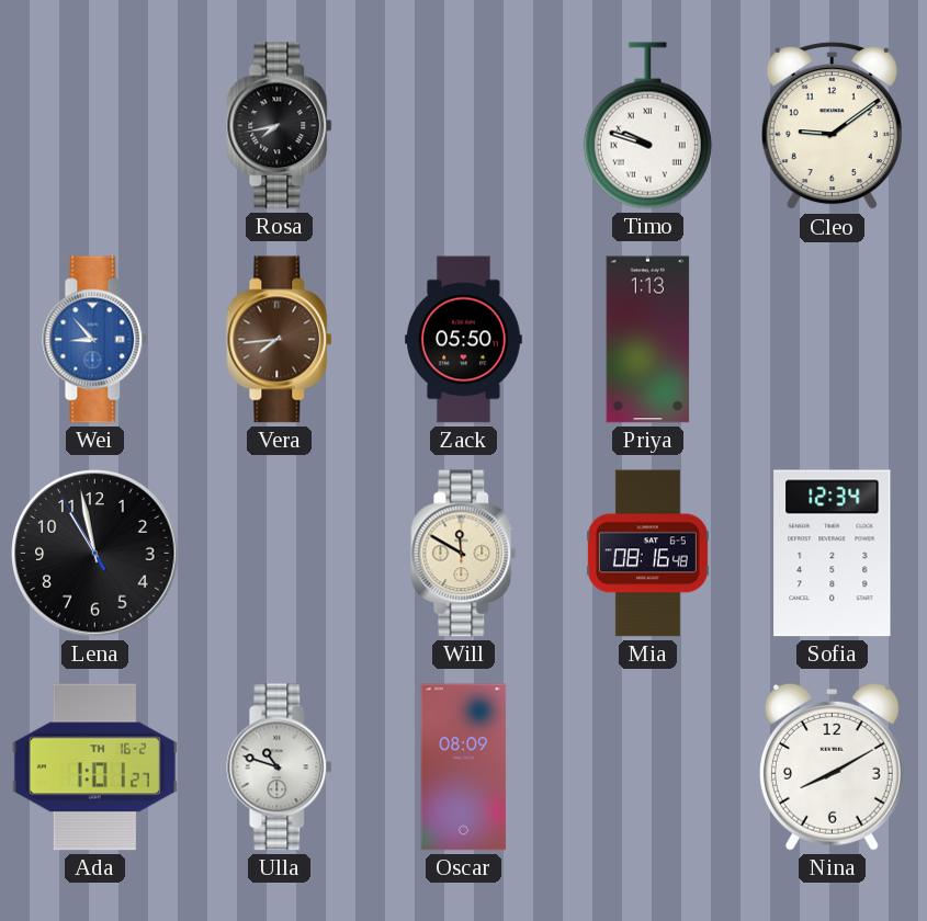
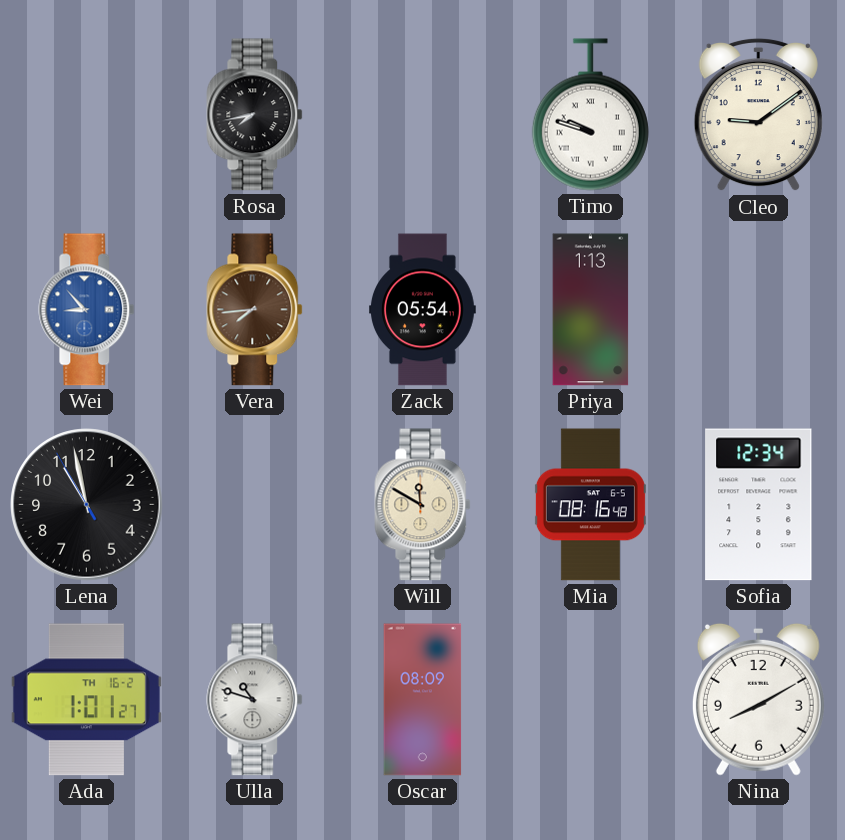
Zack: 05:50 -> 05:54 (423, 310)
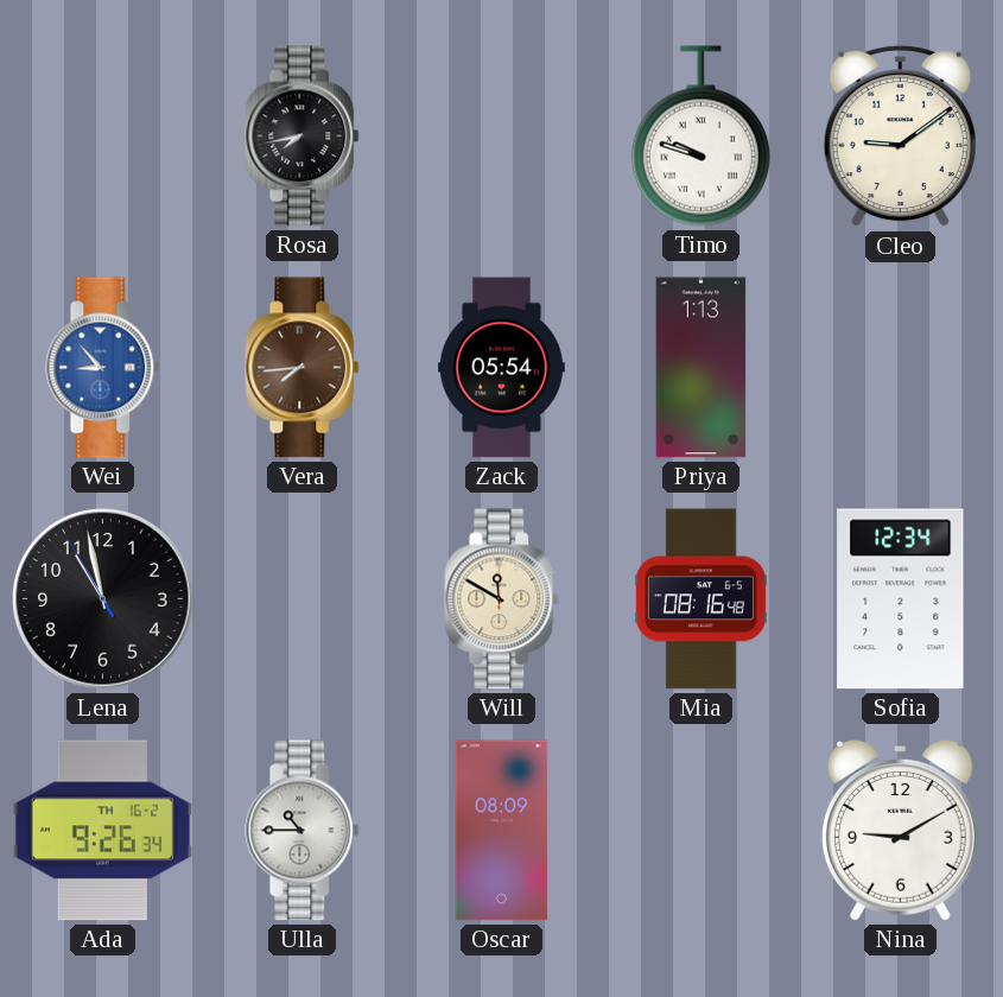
Ada: 1:01 -> 9:26 (102, 831)
Ulla: 10:48 -> 10:45 (303, 831)
Nina: 8:10 -> 9:10 (900, 830)
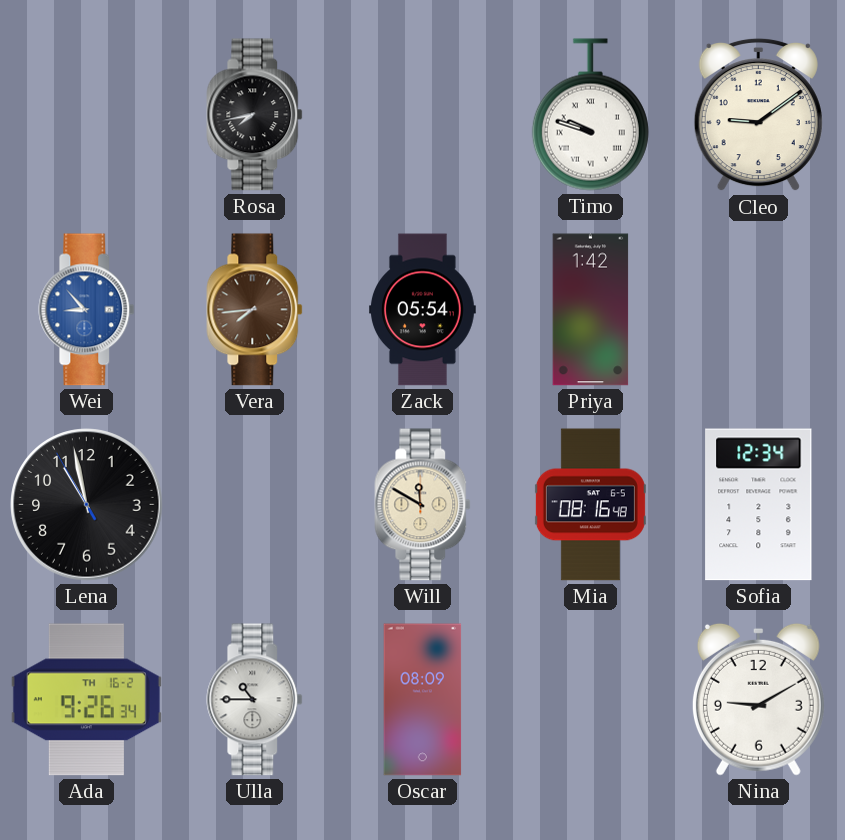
Priya: 1:13 -> 1:42 (591, 310)
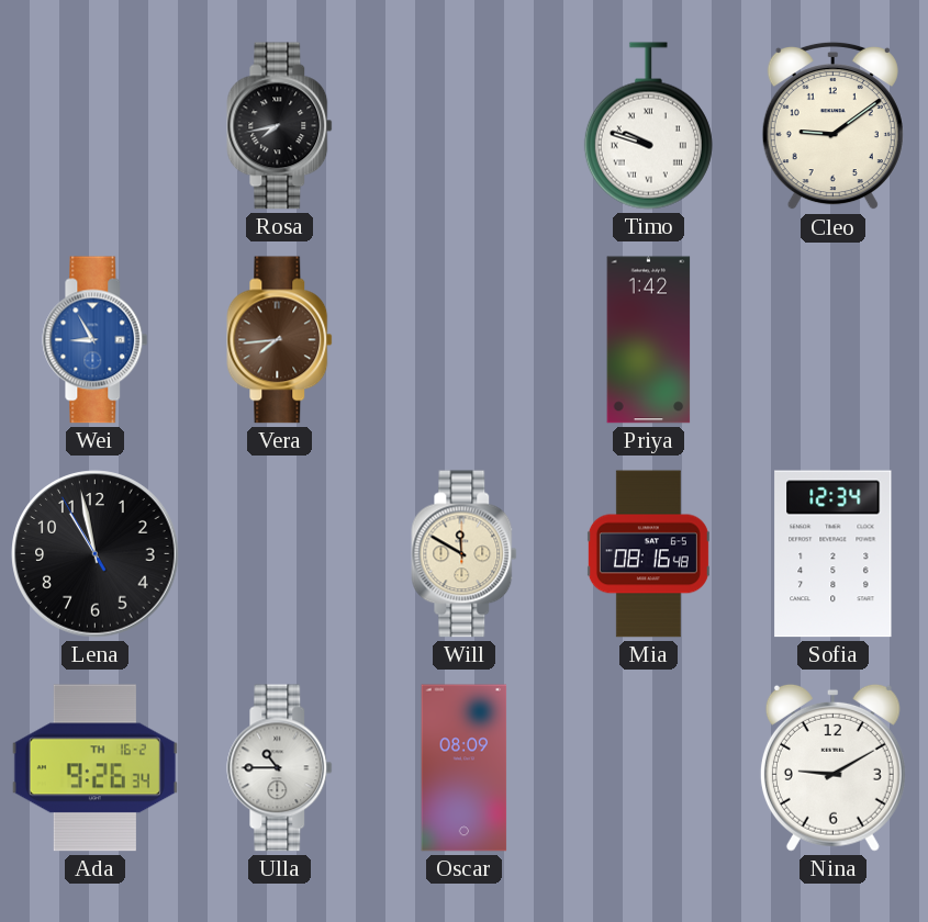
Wei: 8:53 -> 8:55 (96, 340)
Zack: 05:54 -> none (423, 310)
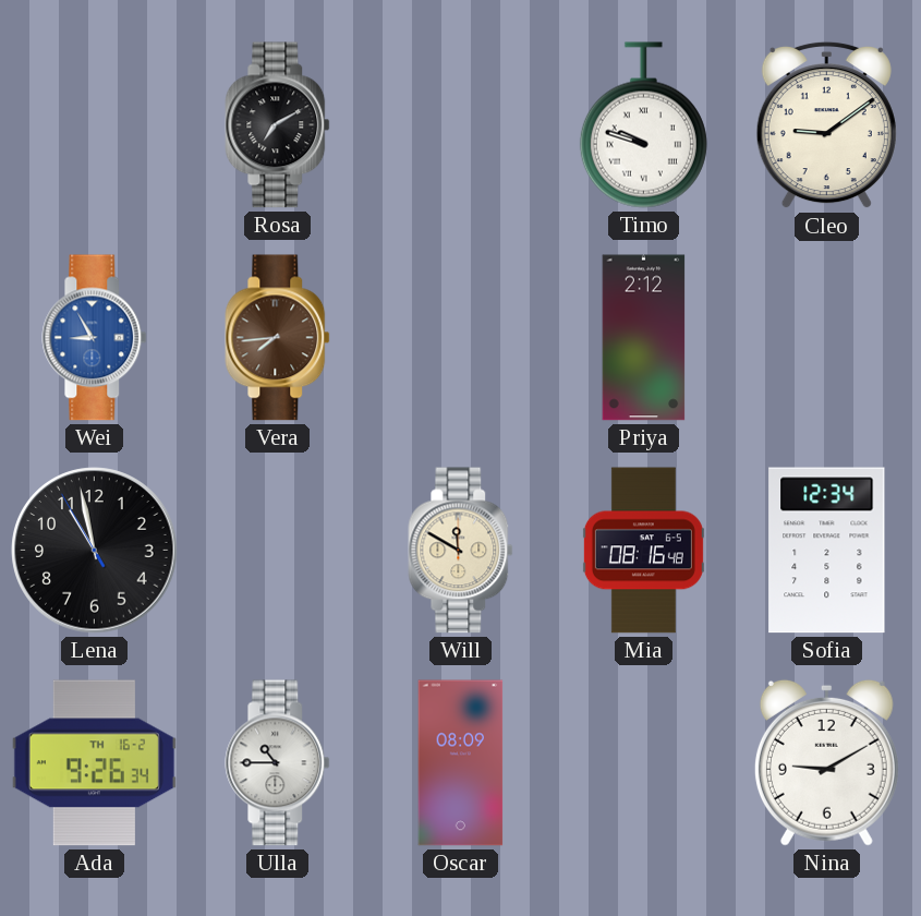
Rosa: 7:43 -> 7:10 (278, 125)
Priya: 1:42 -> 2:12 (644, 338)
